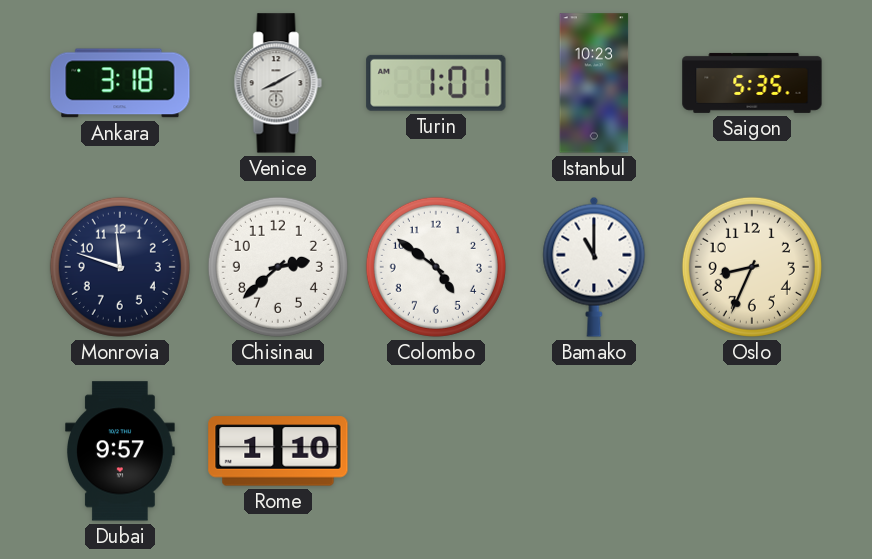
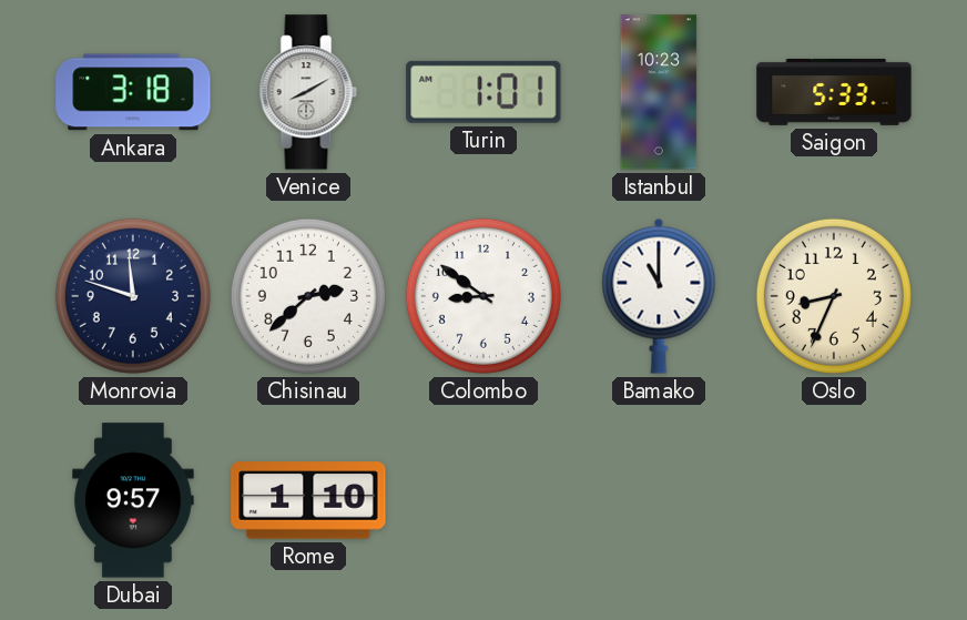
Saigon: 5:35 -> 5:33 (834, 92)
Colombo: 4:51 -> 8:51 (483, 296)
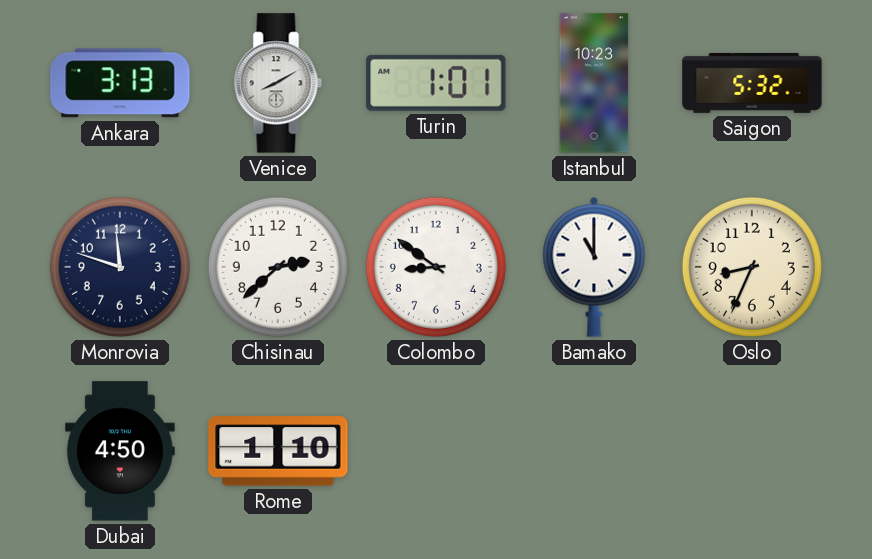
Ankara: 3:18 -> 3:13 (120, 83)
Saigon: 5:33 -> 5:32 (752, 83)
Dubai: 9:57 -> 4:50 (121, 451)
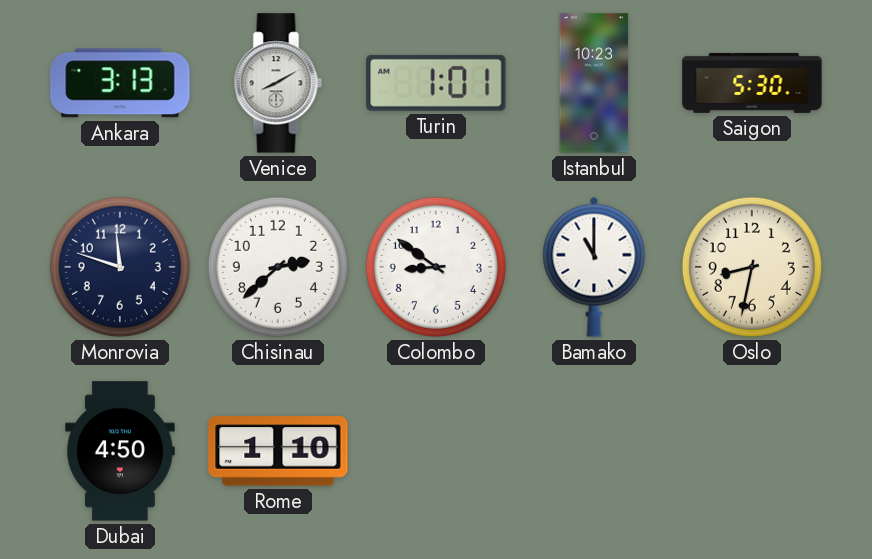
Saigon: 5:32 -> 5:30 (752, 83)
Oslo: 8:34 -> 8:32 (752, 267)
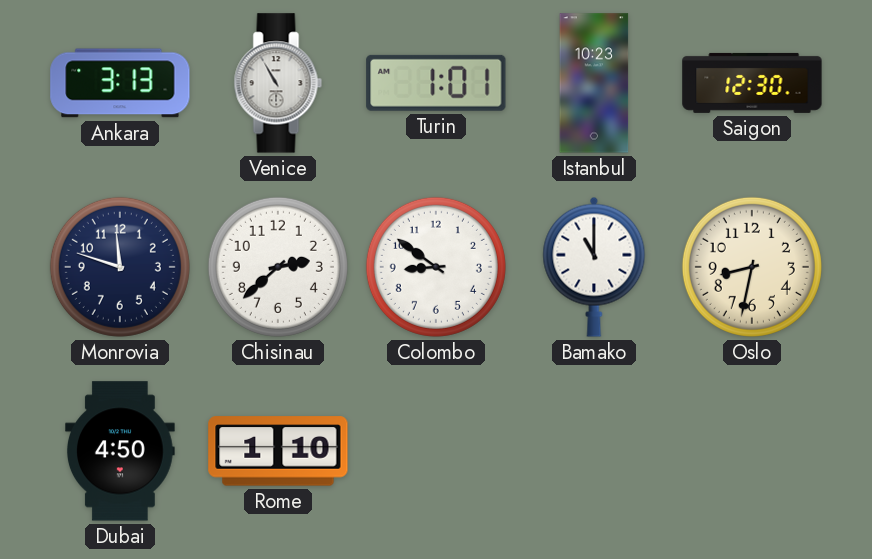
Venice: 8:10 -> 10:55 (278, 83)
Saigon: 5:30 -> 12:30 (752, 83)
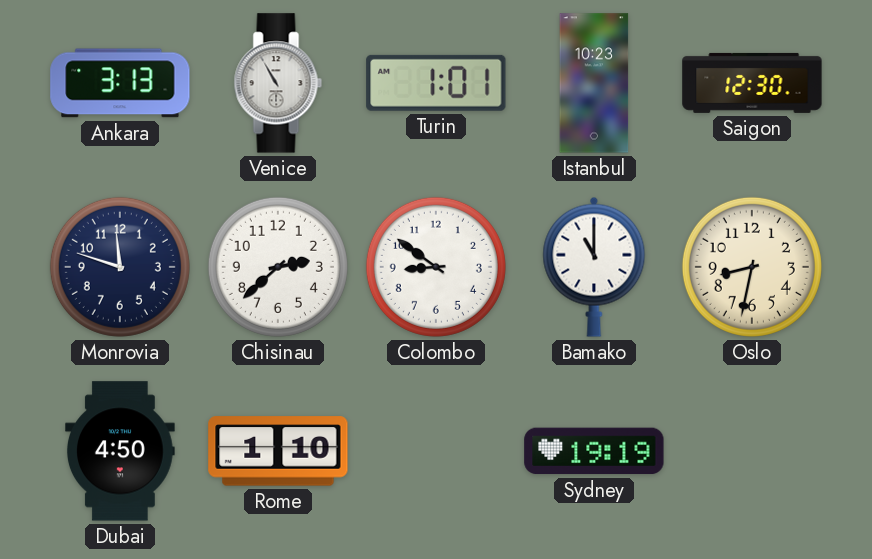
Sydney: none -> 19:19 (594, 451)
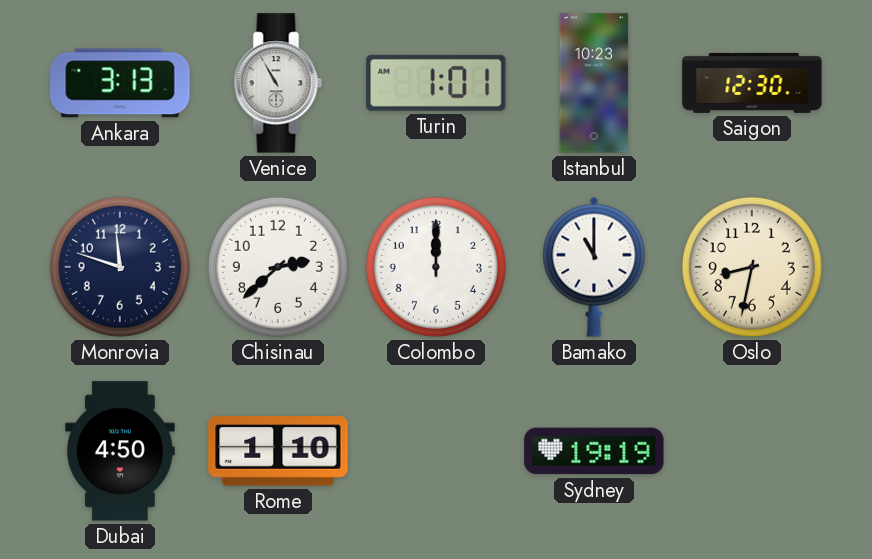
Colombo: 8:51 -> 12:00 (436, 267)
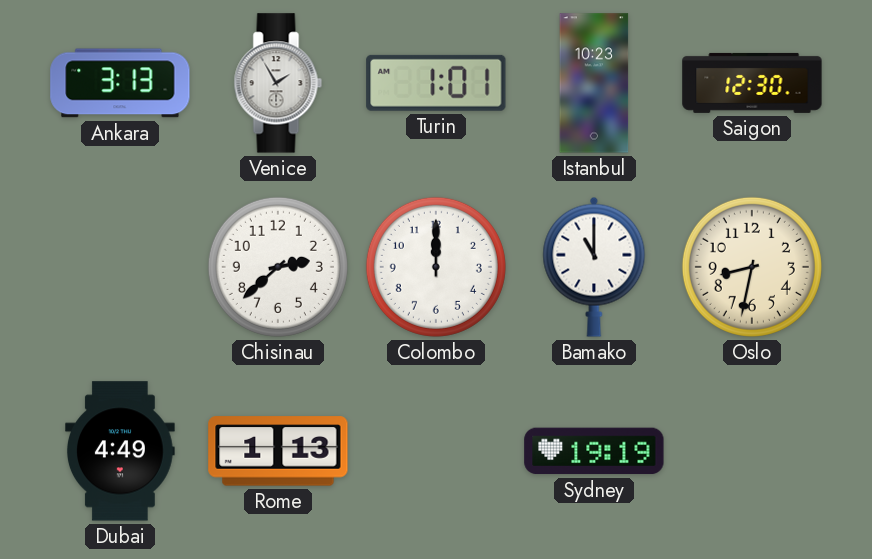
Venice: 10:55 -> 1:55 (278, 83)
Monrovia: 11:48 -> none (120, 267)
Dubai: 4:50 -> 4:49 (121, 451)
Rome: 1:10 -> 1:13 (278, 451)
